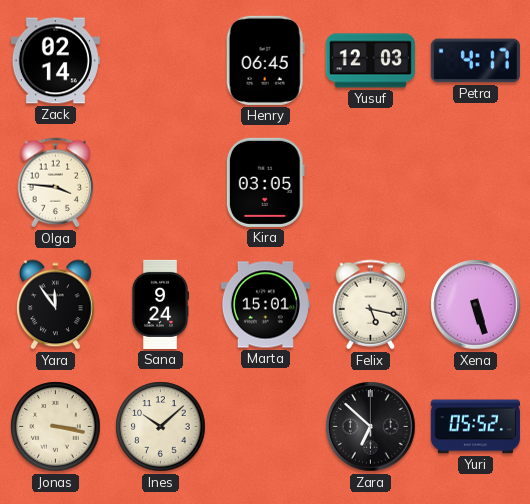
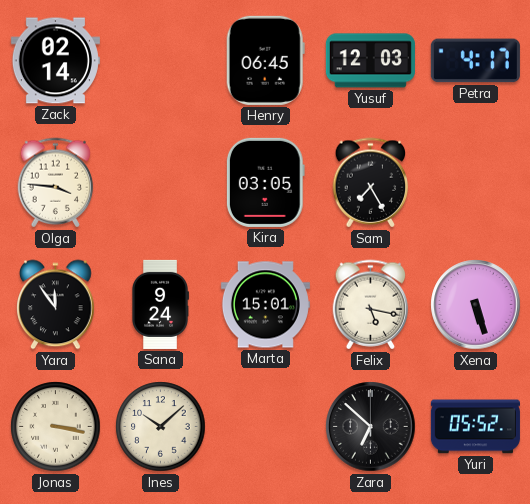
Sam: none -> 7:25 (371, 183)
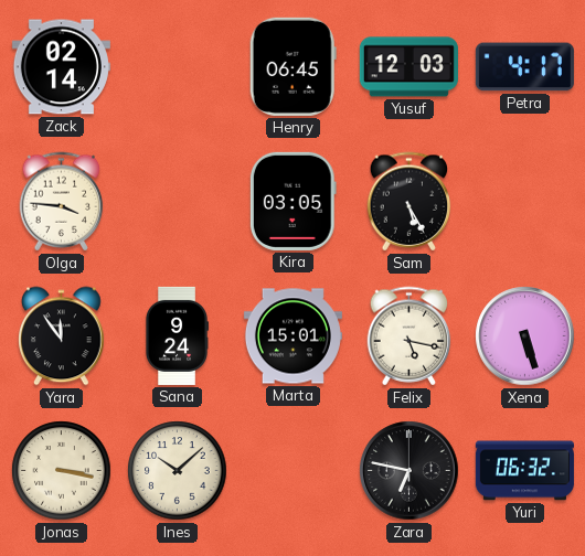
Sam: 7:25 -> 5:25 (410, 202)
Zara: 6:52 -> 6:47 (410, 471)
Yuri: 05:52 -> 06:32 (524, 471)
